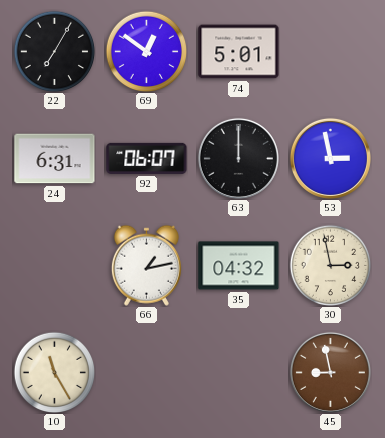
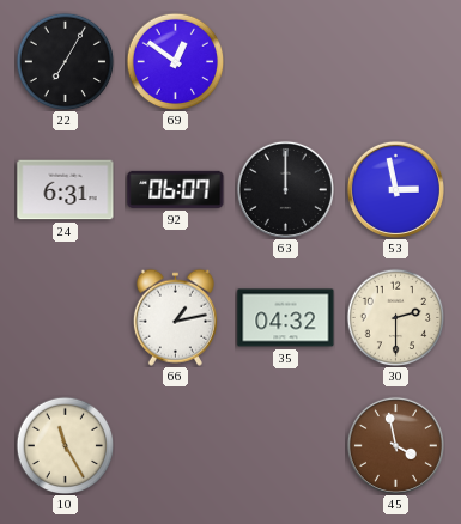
74: 5:01 -> none (239, 52)
30: 2:58 -> 2:30 (395, 317)
45: 8:58 -> 3:58 (395, 445)
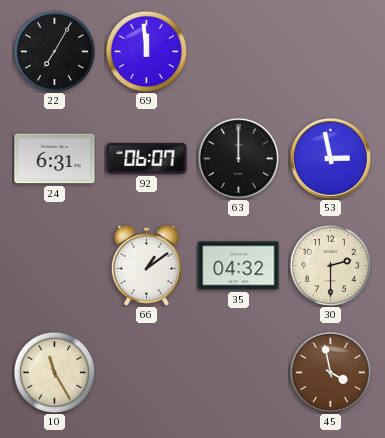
69: 12:51 -> 11:59 (146, 51)
66: 1:13 -> 1:09 (146, 265)
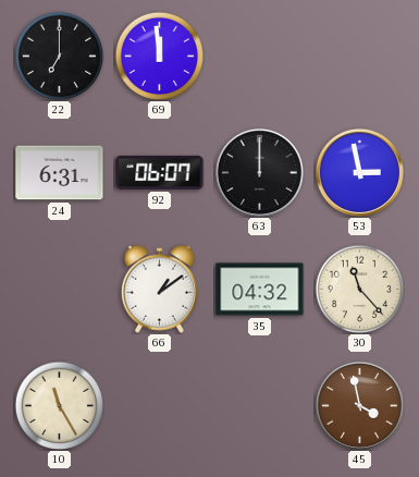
22: 7:05 -> 7:00 (59, 56)
30: 2:30 -> 11:23 (359, 289)
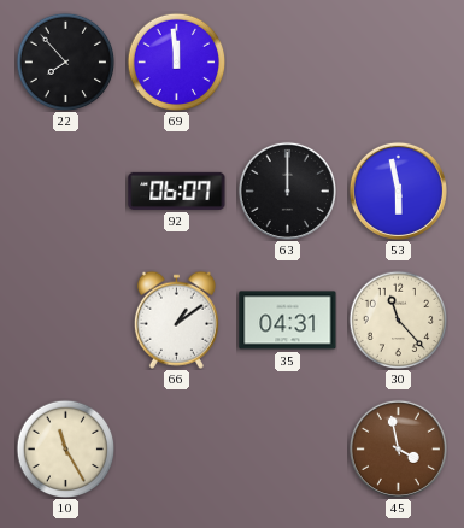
22: 7:00 -> 7:53 (65, 61)
24: 6:31 -> none (60, 173)
53: 2:58 -> 5:58 (398, 190)
35: 04:32 -> 04:31 (288, 321)
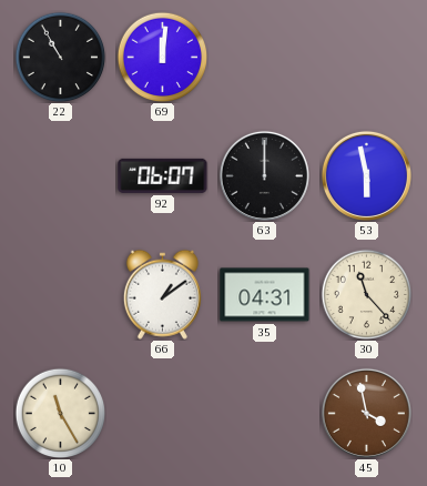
22: 7:53 -> 10:55 (60, 57)
69: 11:59 -> 12:01 (162, 57)
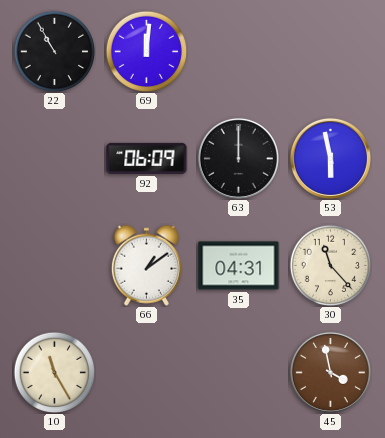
92: 06:07 -> 06:09 (147, 158)
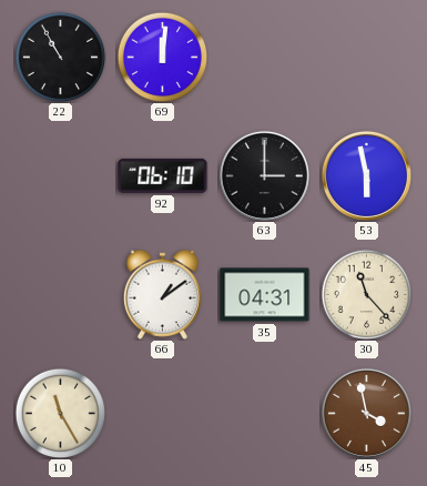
92: 06:09 -> 06:10 (163, 175)
63: 12:00 -> 3:00 (264, 175)
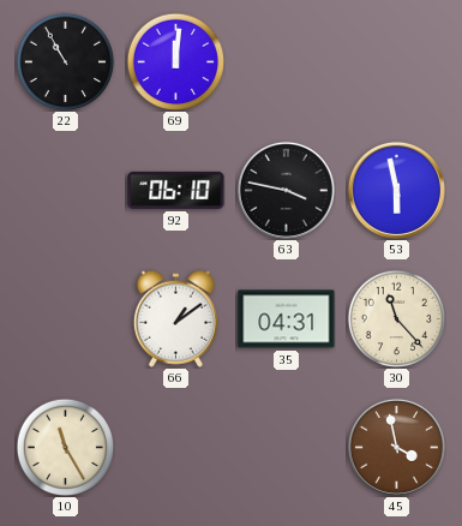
63: 3:00 -> 3:47 (286, 190)
